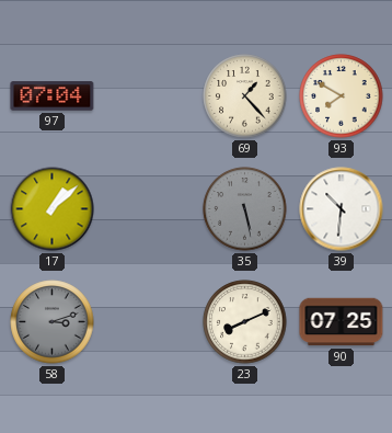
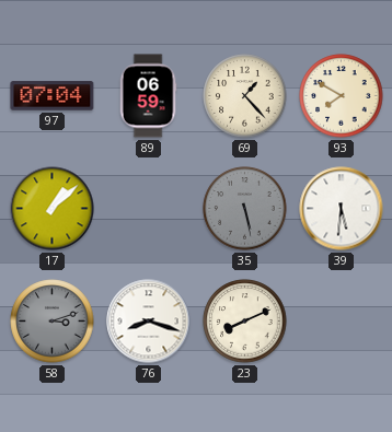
89: none -> 06:59 (148, 96)
39: 10:31 -> 5:31 (342, 209)
76: none -> 8:18 (149, 322)
90: 07:25 -> none (342, 322)
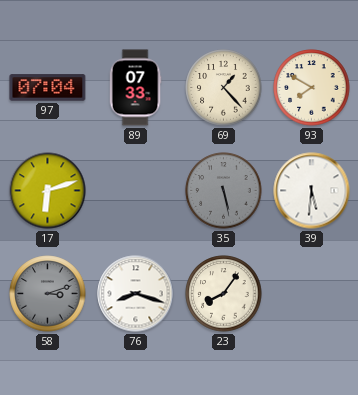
89: 06:59 -> 07:33 (135, 88)
17: 1:08 -> 6:12 (48, 191)
23: 8:11 -> 8:06 (224, 294)
